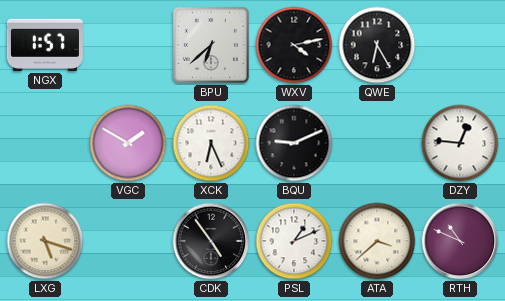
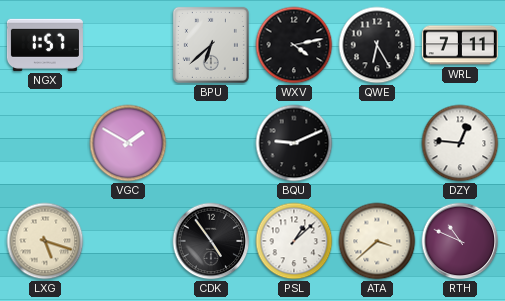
WRL: none -> 7:11 (460, 45)
XCK: 6:26 -> none (211, 143)
PSL: 1:11 -> 1:08 (294, 241)
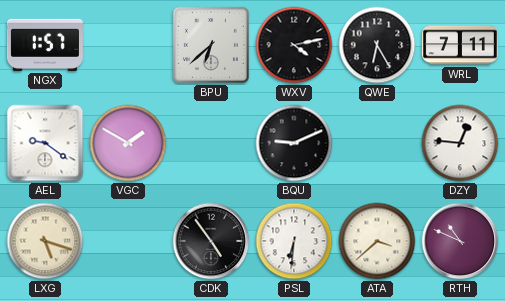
AEL: none -> 9:21 (45, 143)
PSL: 1:08 -> 6:31 (294, 241)
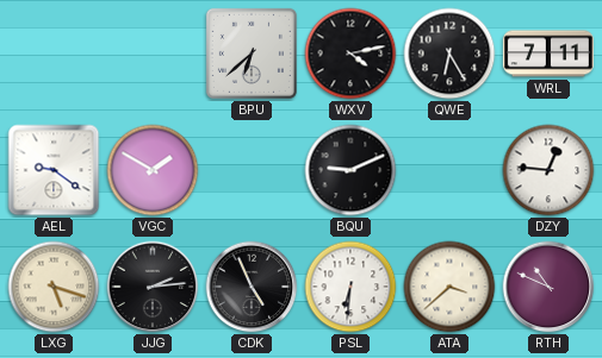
NGX: 1:57 -> none (45, 45)
JJG: none -> 2:14 (153, 287)
CDK: 4:54 -> 4:56 (252, 287)
